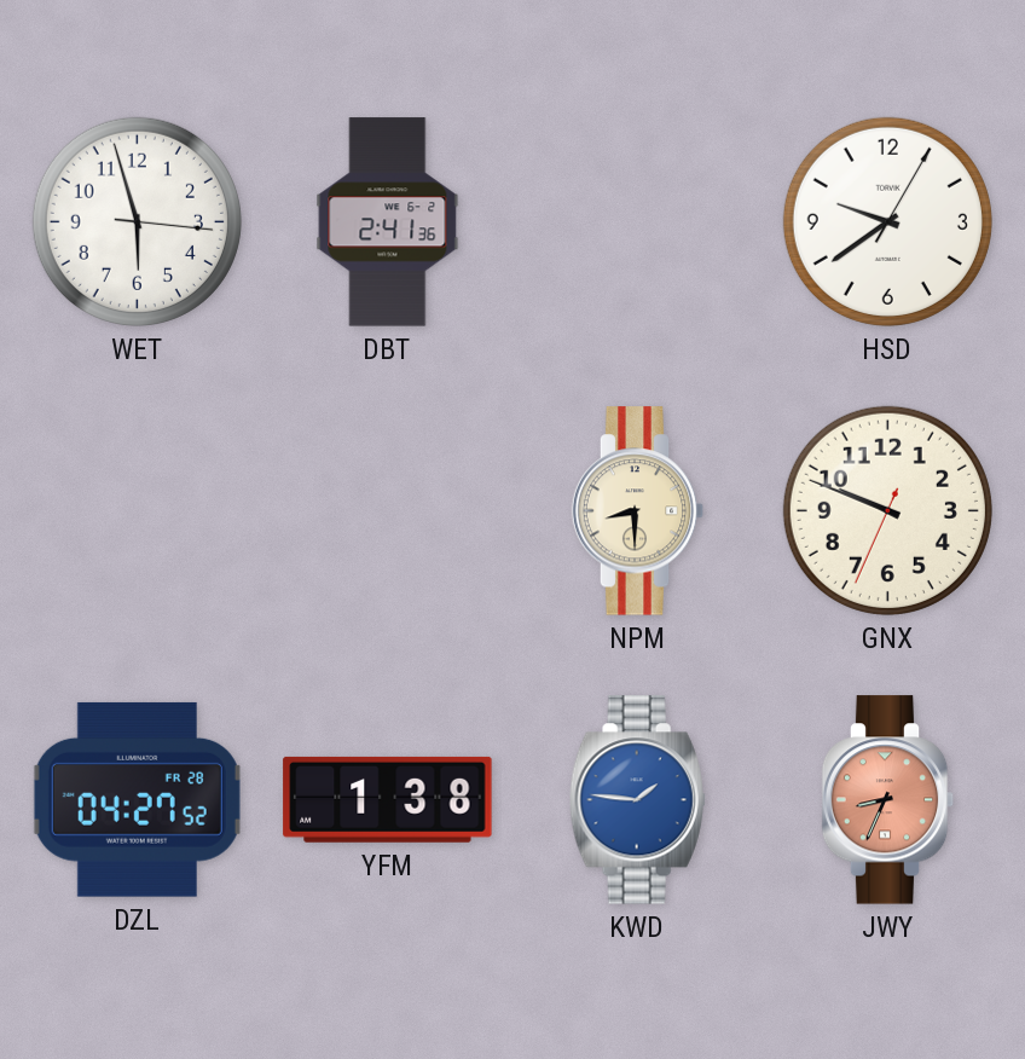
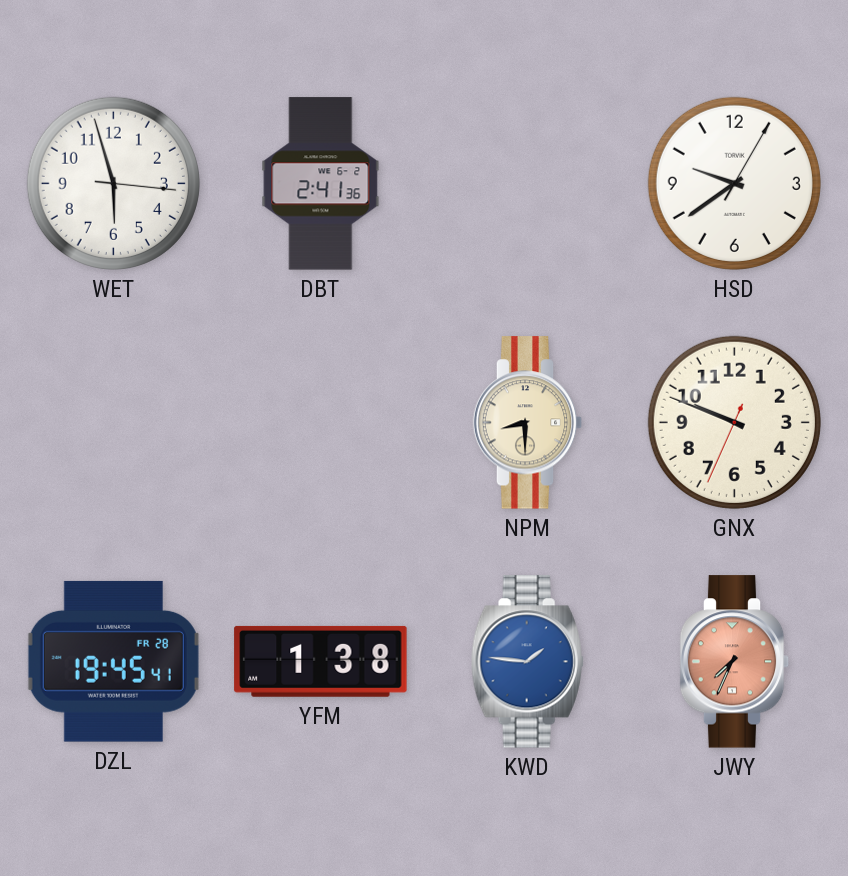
DZL: 04:27 -> 19:45 (113, 661)
JWY: 8:34 -> 7:34 (735, 662)
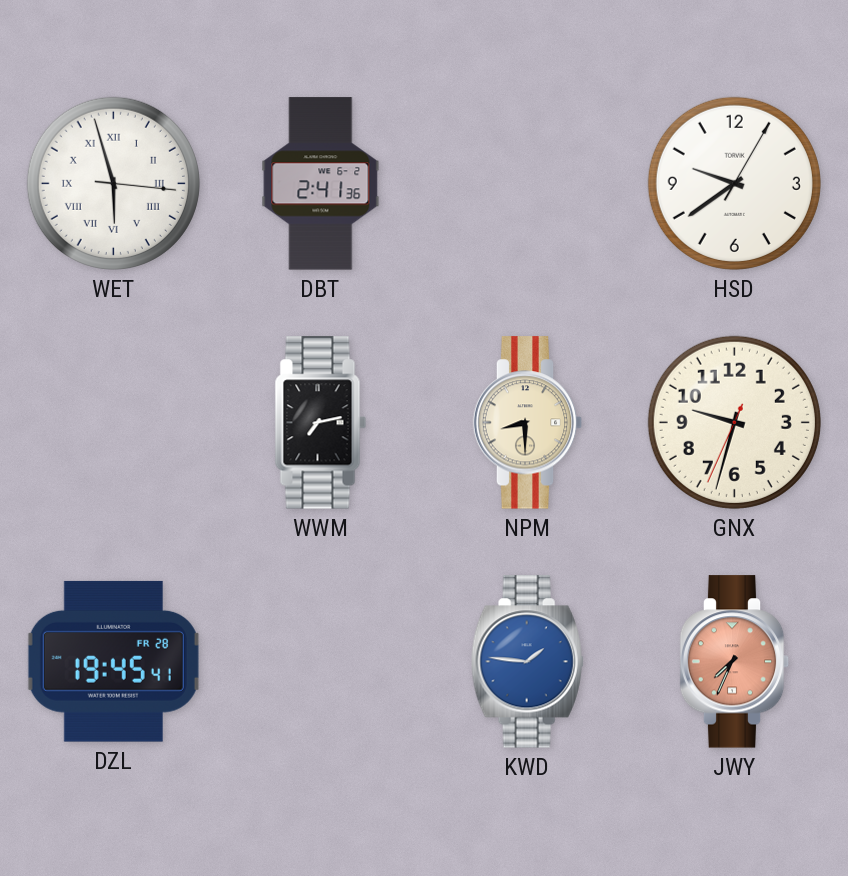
WET numerals: Arabic -> Roman (113, 183)
WWM: none -> 7:13 (321, 423)
GNX: 9:48 -> 9:32 (734, 422)
YFM: 1:38 -> none (321, 661)
